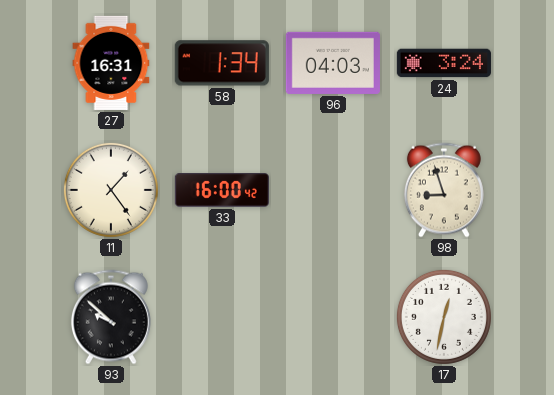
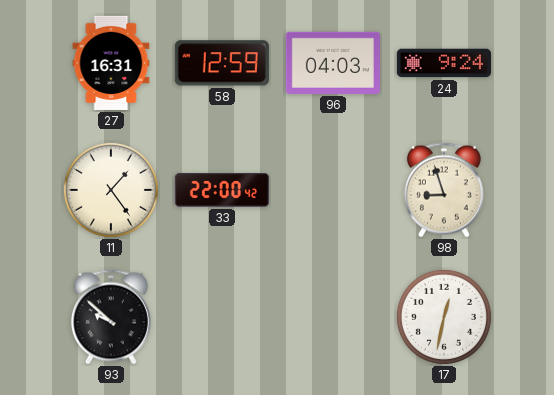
58: 1:34 -> 12:59 (222, 63)
24: 3:24 -> 9:24 (444, 63)
33: 16:00 -> 22:00 (222, 191)
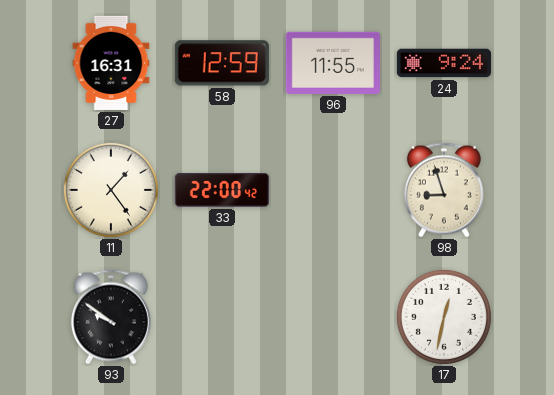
96: 04:03 -> 11:55 (333, 63)
93: 9:52 -> 9:51 (111, 317)
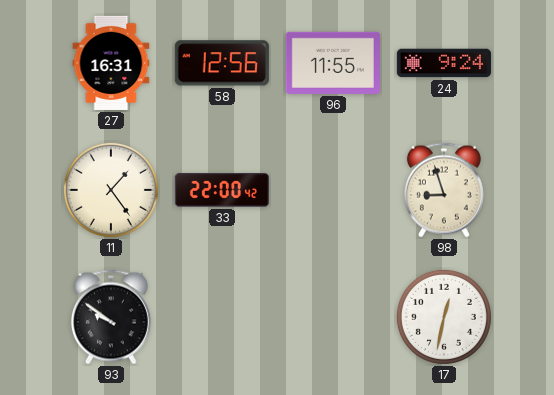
58: 12:59 -> 12:56 (222, 63)
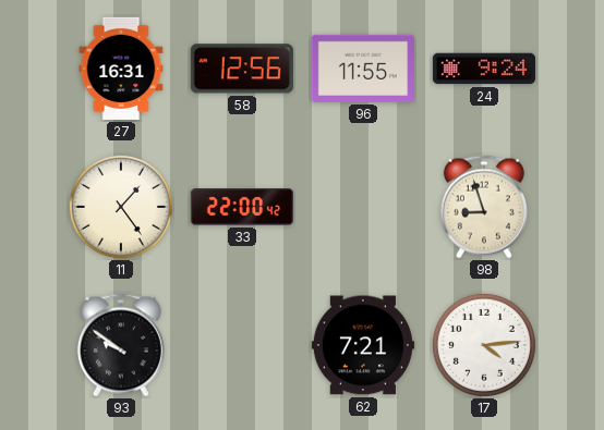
62: none -> 7:21 (363, 345)
17: 12:32 -> 4:14 (484, 345)
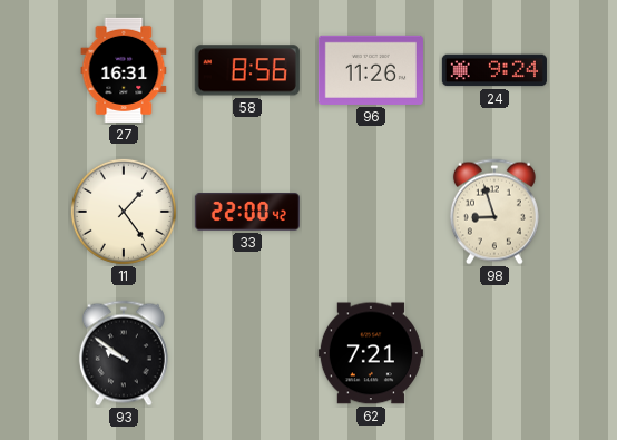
58: 12:56 -> 8:56 (247, 70)
96: 11:55 -> 11:26 (371, 70)
17: 4:14 -> none (484, 345)
